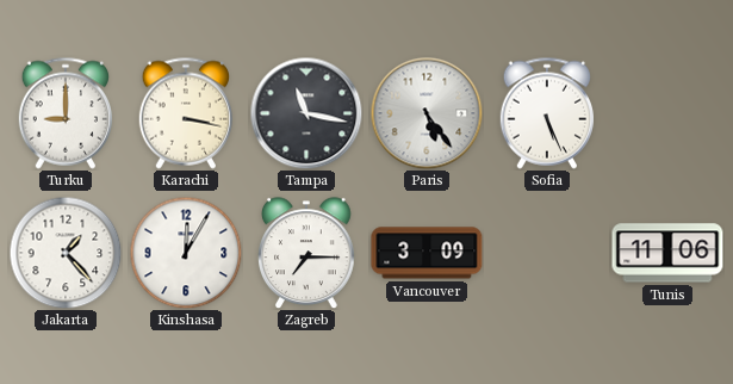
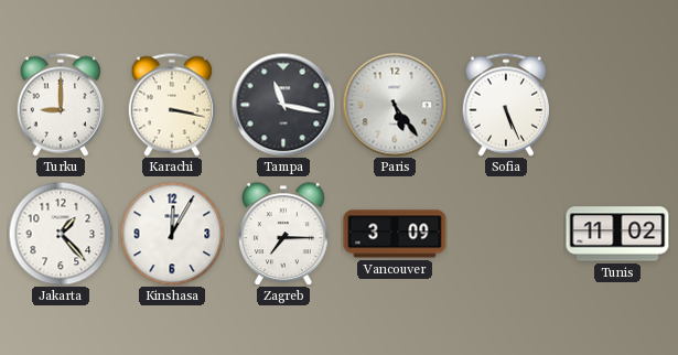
Tunis: 11:06 -> 11:02 (617, 234)
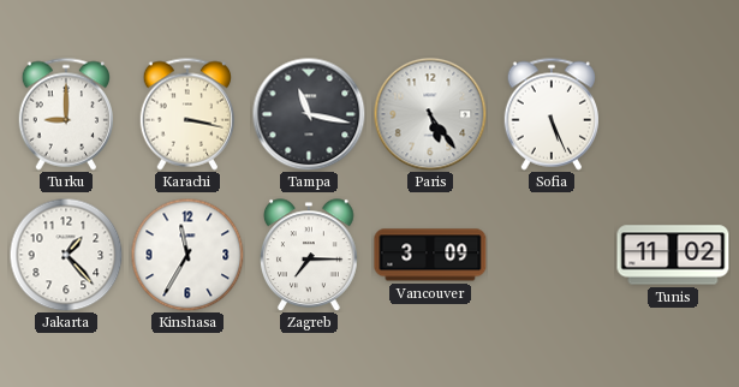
Kinshasa: 12:05 -> 11:35 (187, 255)
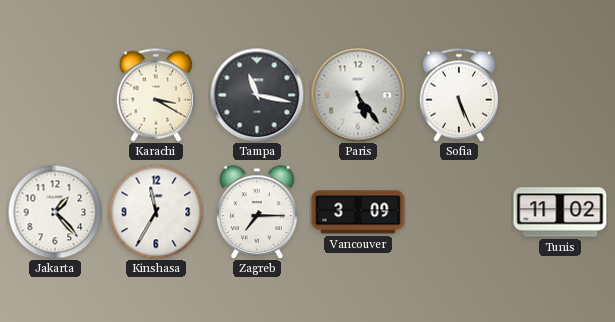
Turku: 9:00 -> none (65, 114)
Karachi: 3:17 -> 3:20 (155, 95)
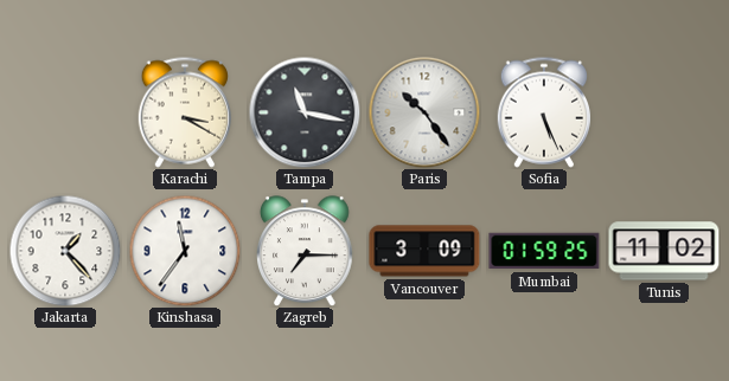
Paris: 5:24 -> 10:24 (424, 112)
Kinshasa: 11:35 -> 11:36 (185, 251)
Mumbai: none -> 01:59 (544, 251)
